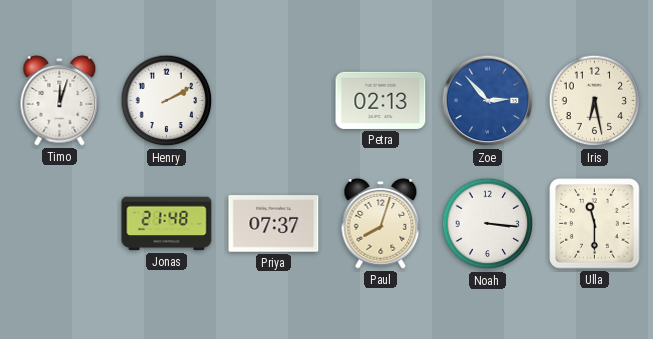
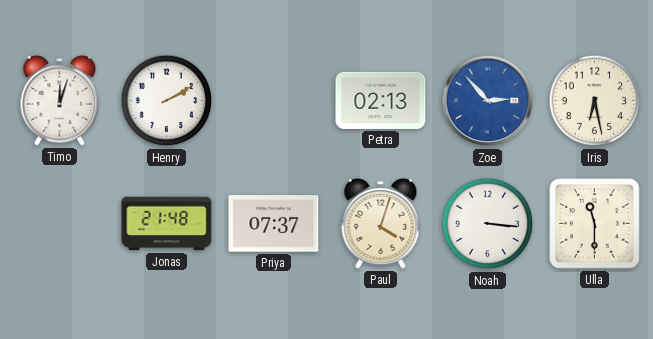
Paul: 8:03 -> 4:03 (381, 223)
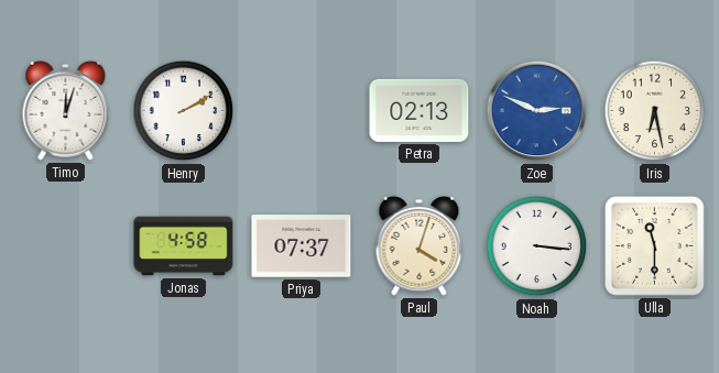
Zoe: 2:53 -> 2:49 (537, 111)
Jonas: 21:48 -> 4:58 (184, 246)
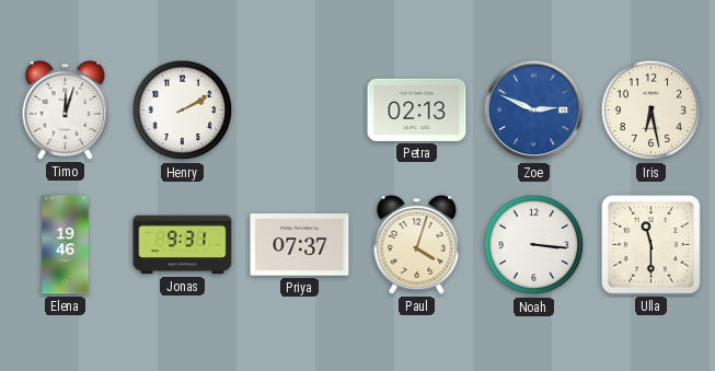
Elena: none -> 19:46 (66, 245)
Jonas: 4:58 -> 9:31 (183, 245)
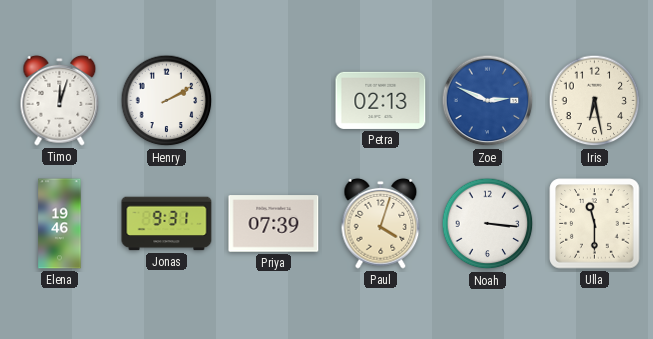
Priya: 07:37 -> 07:39 (274, 224)
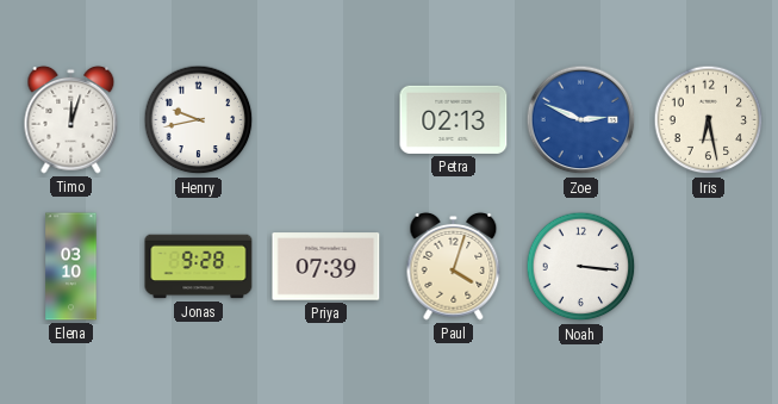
Henry: 2:10 -> 9:43 (199, 120)
Elena: 19:46 -> 03:10 (71, 267)
Jonas: 9:31 -> 9:28 (199, 267)
Ulla: 11:30 -> none (595, 224)
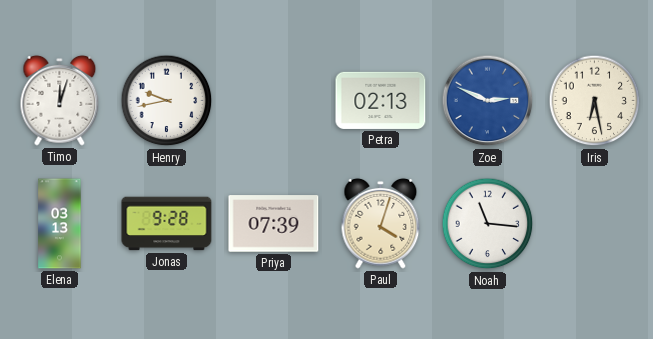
Elena: 03:10 -> 03:13 (60, 224)
Noah: 3:16 -> 11:16 (488, 224)
